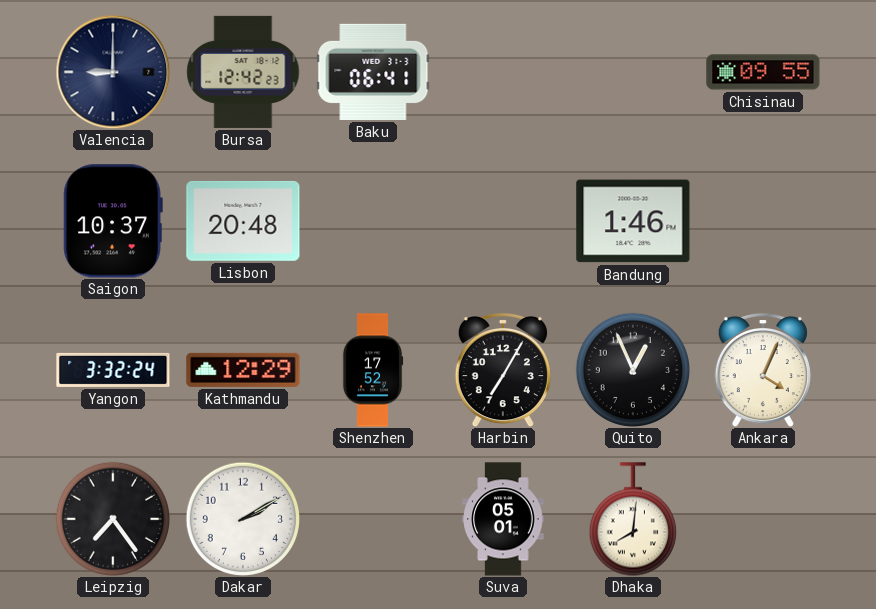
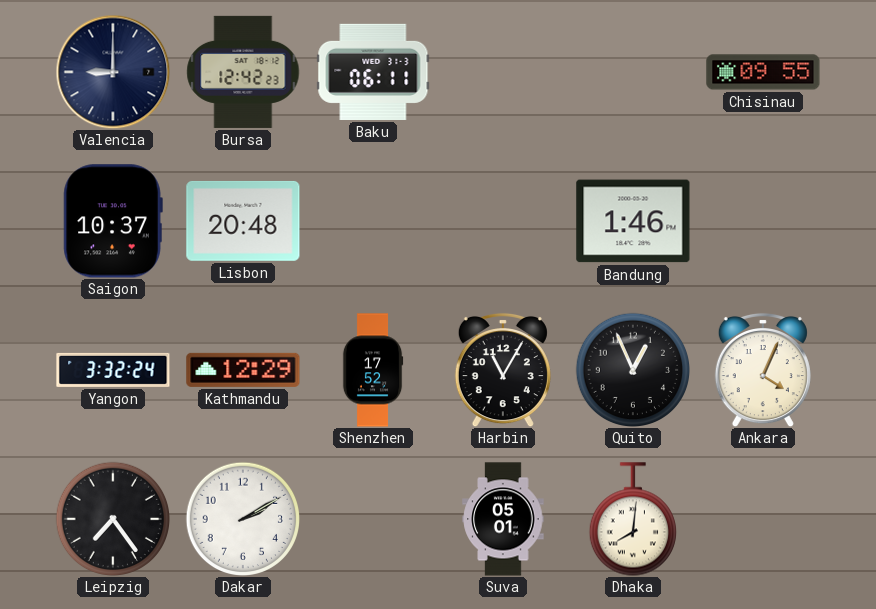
Baku: 06:41 -> 06:11 (373, 72)
Harbin: 7:05 -> 11:05 (503, 370)
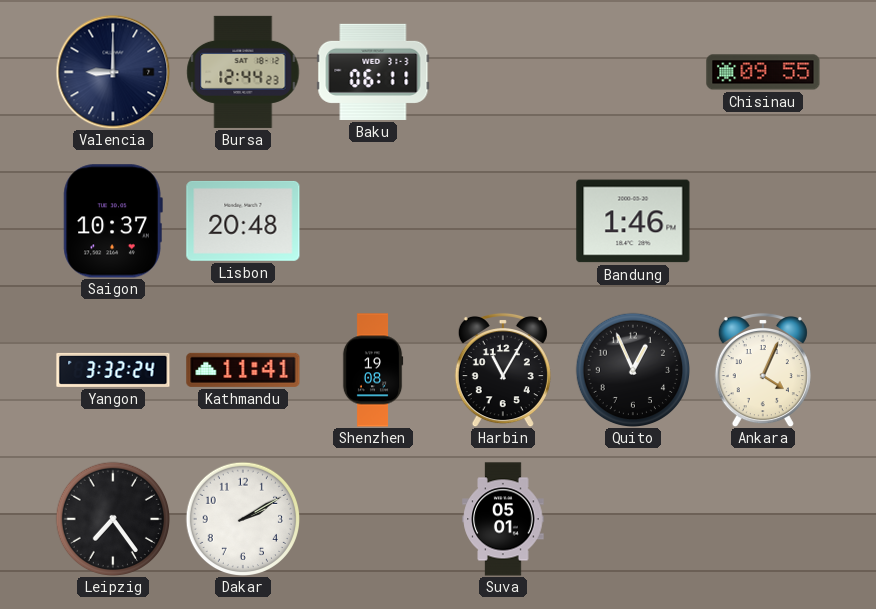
Bursa: 12:42 -> 12:44 (243, 72)
Kathmandu: 12:29 -> 11:41 (243, 370)
Shenzhen: 17:52 -> 19:08 (373, 370)
Dhaka: 8:01 -> none (633, 519)
